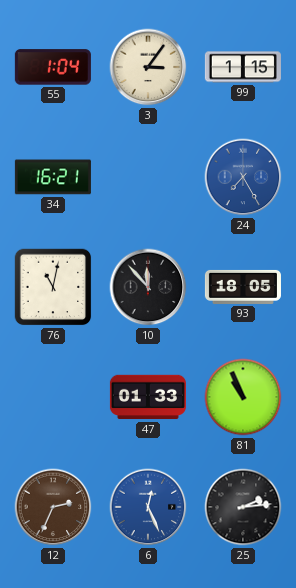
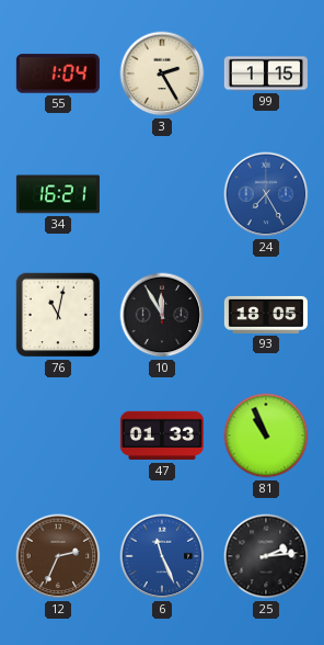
3: 3:06 -> 2:25 (162, 73)
10: 11:53 -> 11:55 (162, 315)
6: 12:26 -> 11:26 (162, 556)
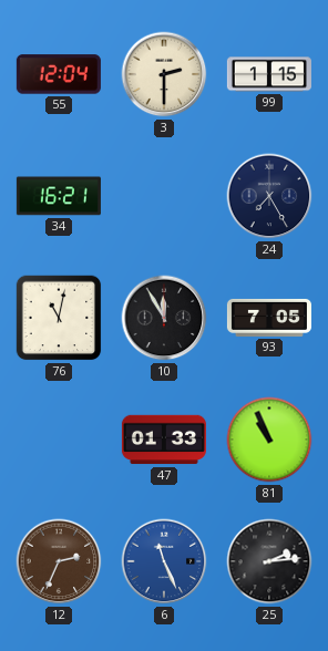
55: 1:04 -> 12:04 (59, 74)
3: 2:25 -> 2:30 (164, 74)
24 dial: blue -> navy (269, 196)
93: 18:05 -> 7:05 (269, 318)
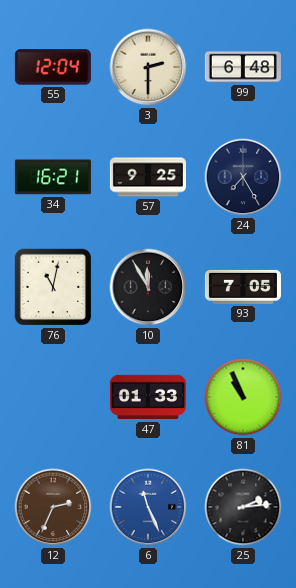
99: 1:15 -> 6:48 (243, 67)
57: none -> 9:25 (148, 177)
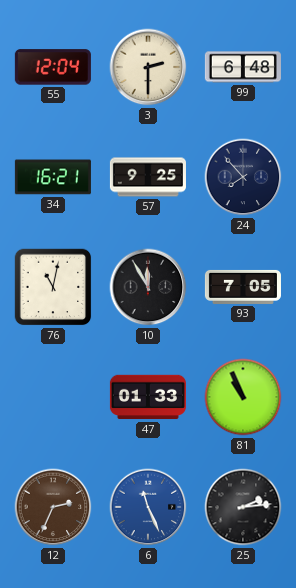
24: 7:25 -> 7:53 (243, 177)
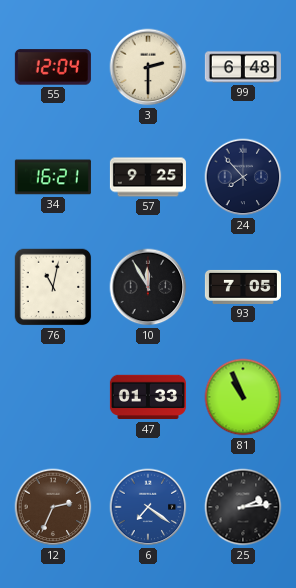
6: 11:26 -> 7:21 (148, 507)
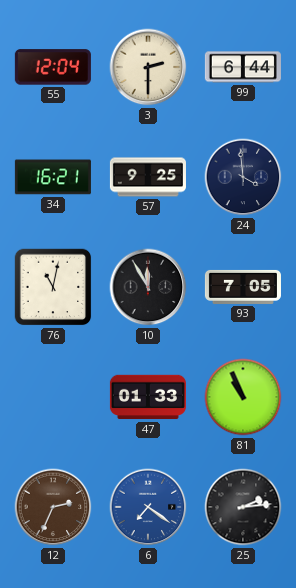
99: 6:48 -> 6:44 (243, 67)
24: 7:53 -> 3:59 (243, 177)
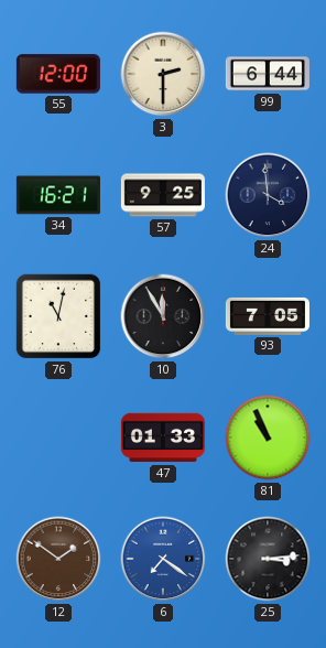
55: 12:04 -> 12:00 (58, 74)
12: 2:34 -> 1:51 (58, 559)
25: 2:14 -> 3:14 (268, 559)
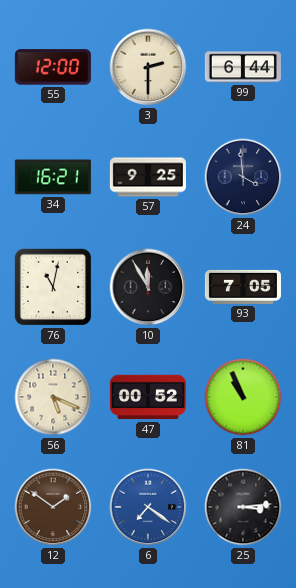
56: none -> 5:19 (53, 397)
47: 01:33 -> 00:52 (148, 397)
